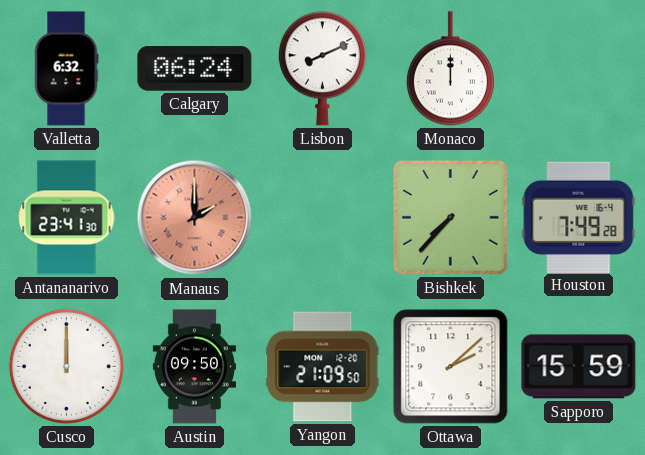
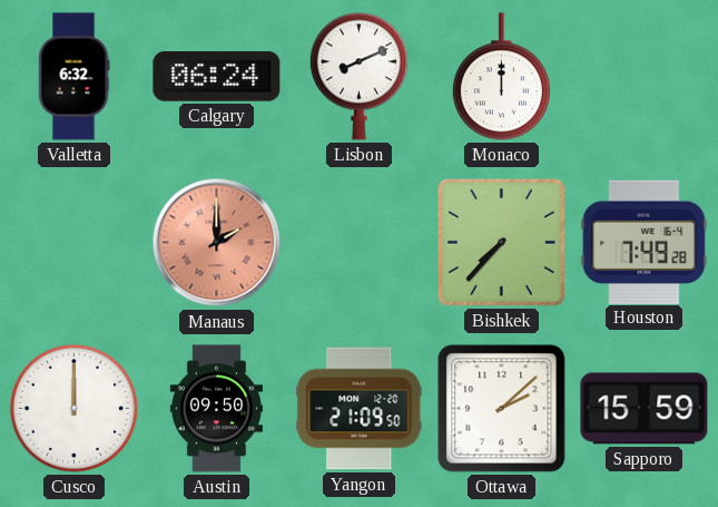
Antananarivo: 23:41 -> none (67, 218)
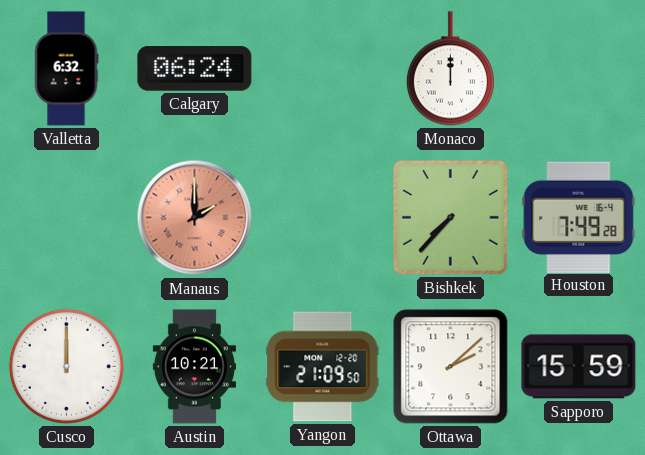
Lisbon: 8:11 -> none (358, 77)
Austin: 09:50 -> 10:21 (194, 367)
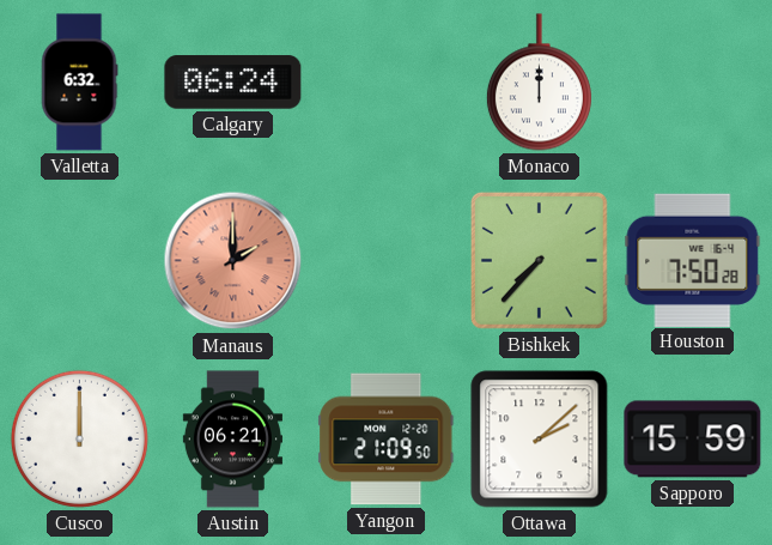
Houston: 7:49 -> 7:50 (693, 260)
Austin: 10:21 -> 06:21 (232, 440)
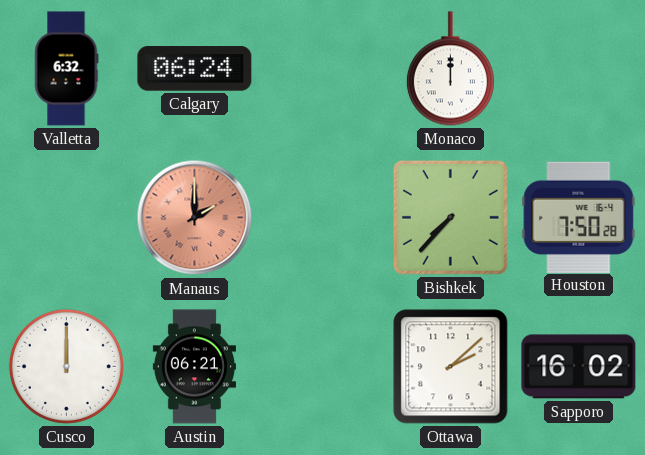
Yangon: 21:09 -> none (387, 440)
Sapporo: 15:59 -> 16:02 (579, 367)
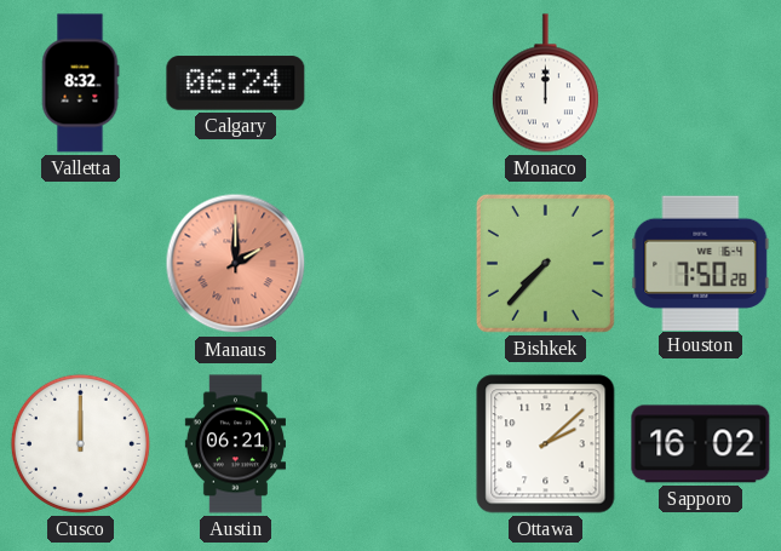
Valletta: 6:32 -> 8:32 (80, 84)
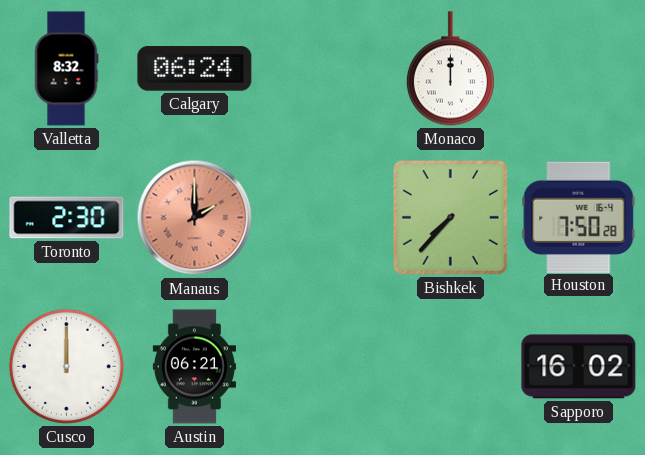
Toronto: none -> 2:30 (67, 218)
Ottawa: 2:08 -> none (546, 444)
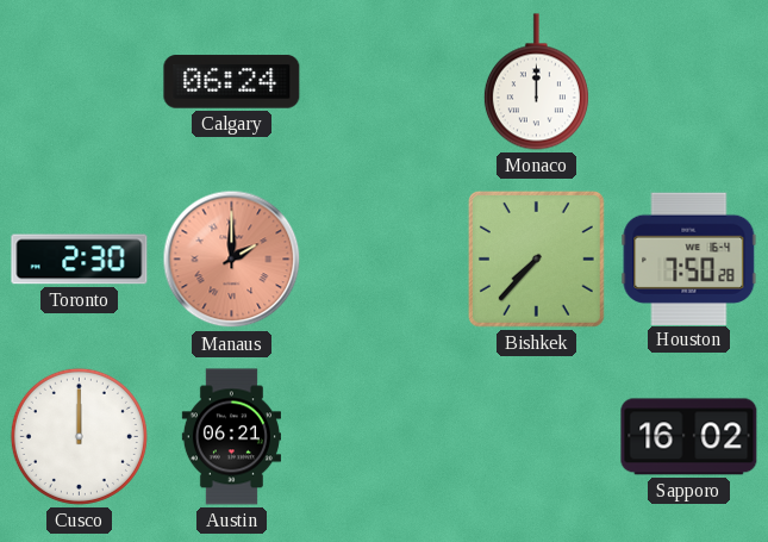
Valletta: 8:32 -> none (66, 69)
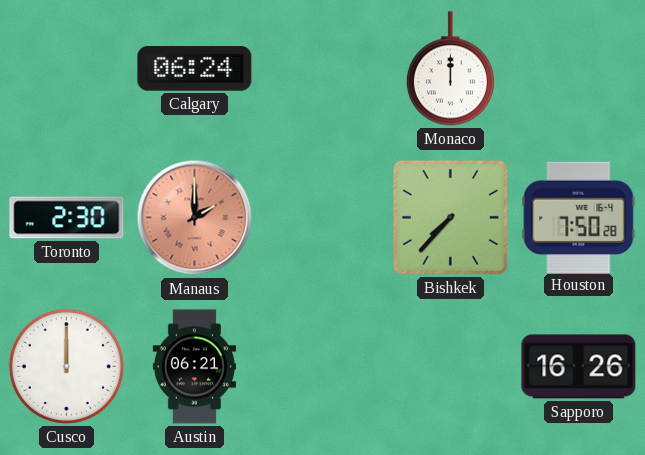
Sapporo: 16:02 -> 16:26 (579, 367)
